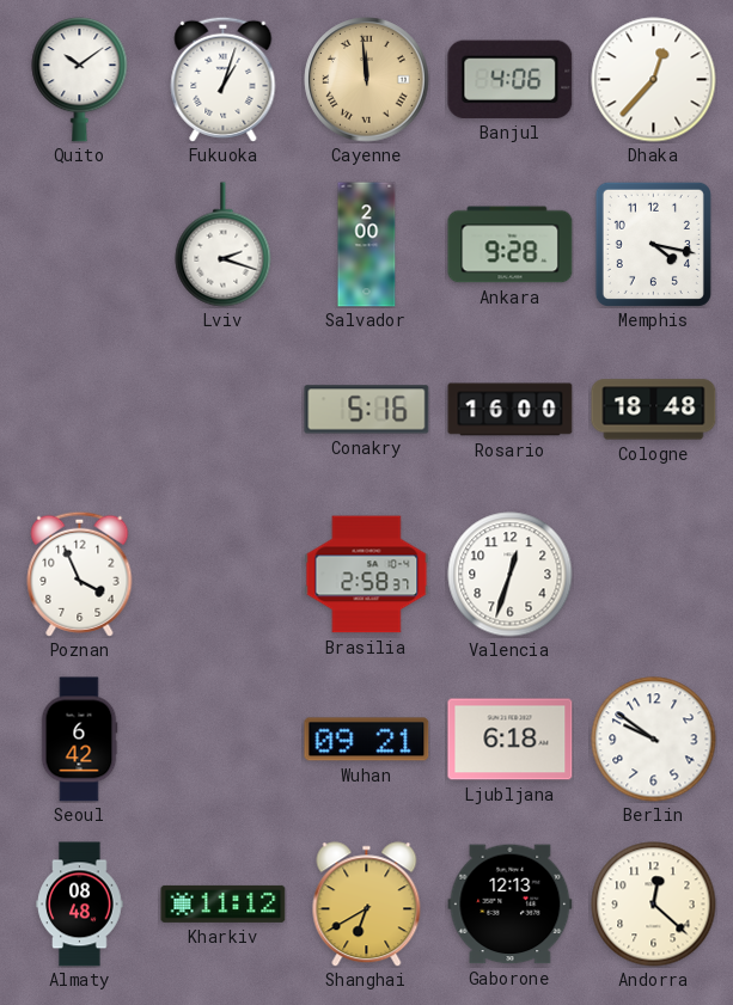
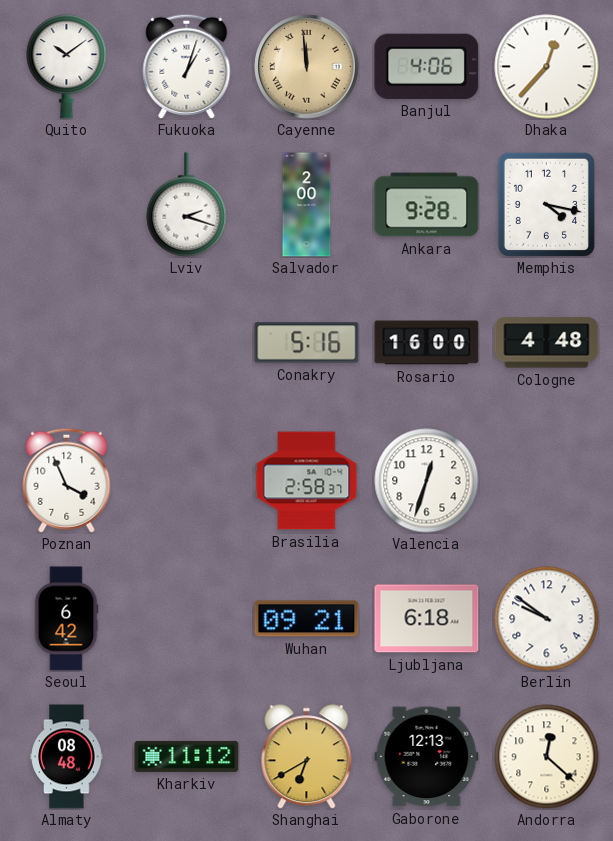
Cologne: 18:48 -> 4:48 (547, 343)
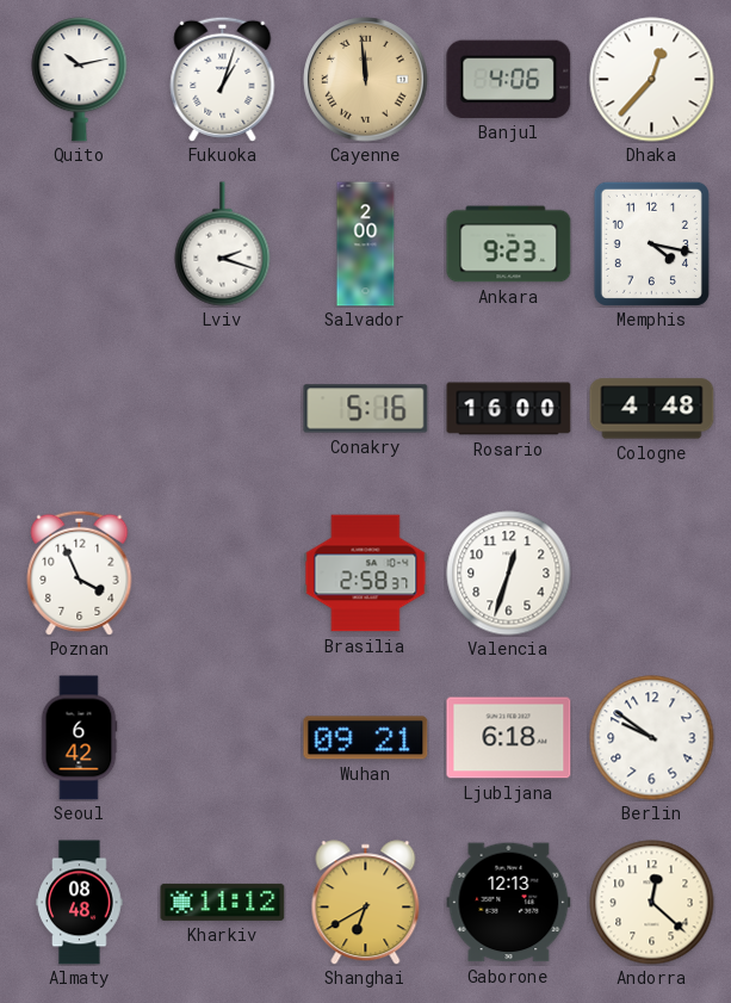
Quito: 10:09 -> 10:13 (80, 80)
Ankara: 9:28 -> 9:23 (509, 244)
